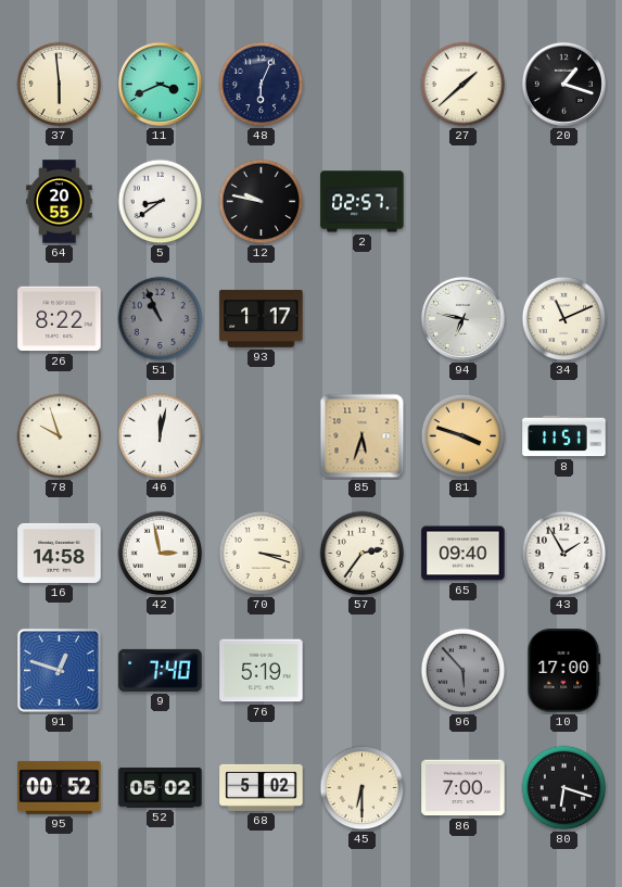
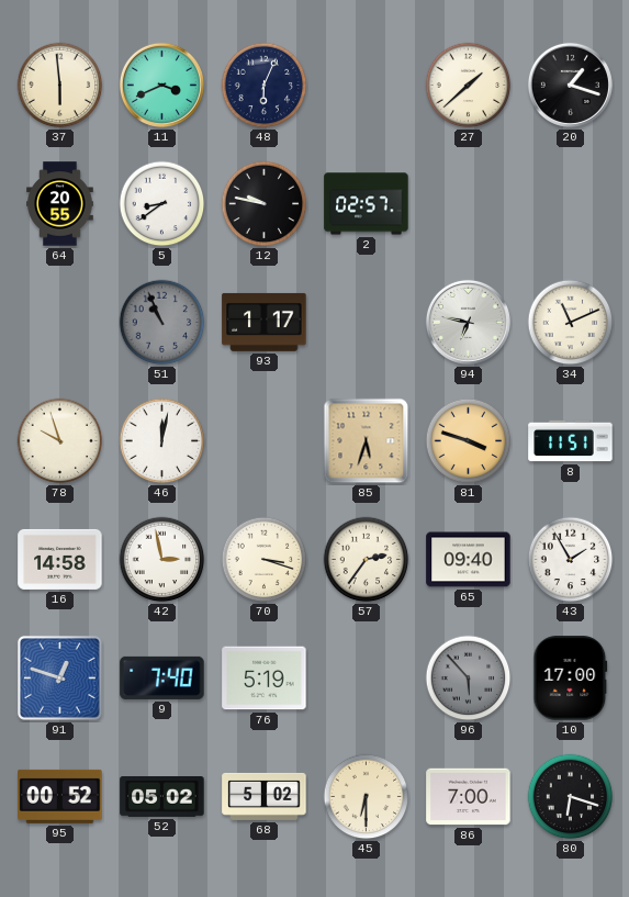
26: 8:22 -> none (60, 319)
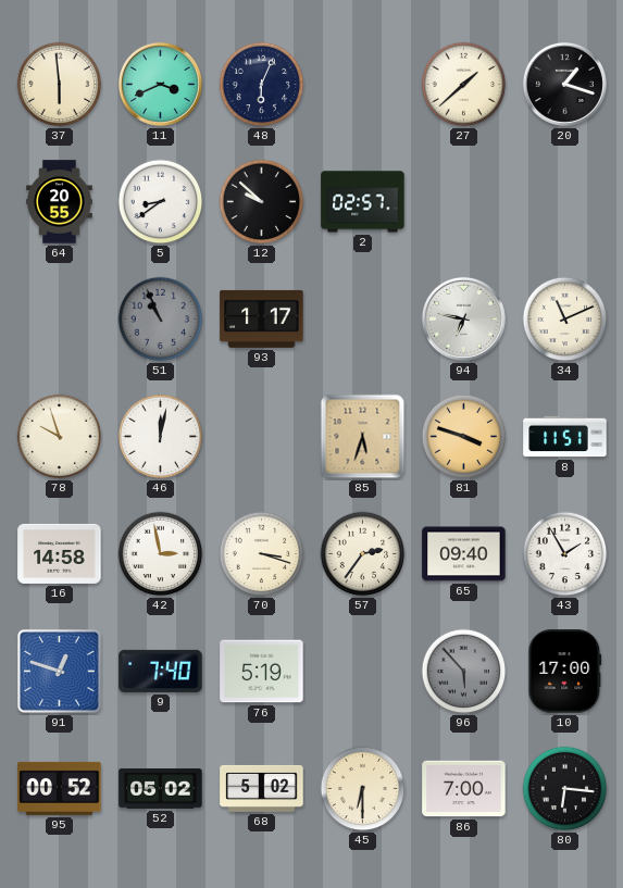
12: 9:47 -> 9:52 (262, 202)
80: 6:18 -> 6:16 (565, 789)
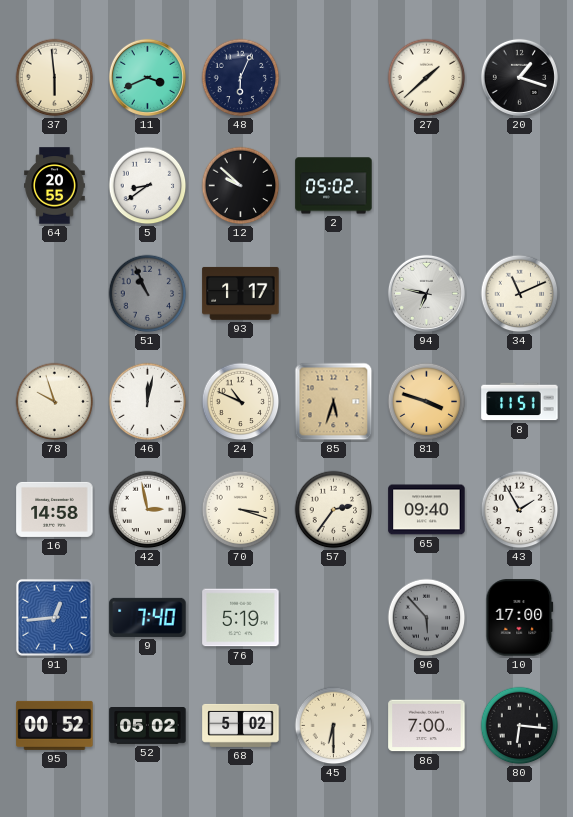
2: 02:57 -> 05:02 (334, 186)
24: none -> 10:49 (241, 402)
91: 12:48 -> 12:44 (54, 617)
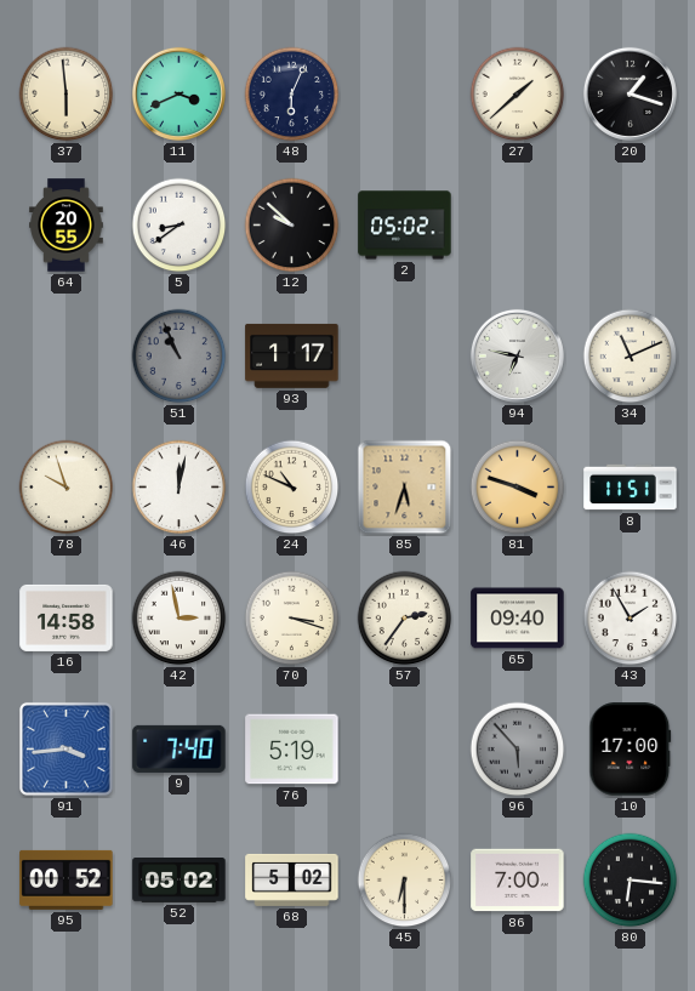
91: 12:44 -> 3:44 (65, 748)
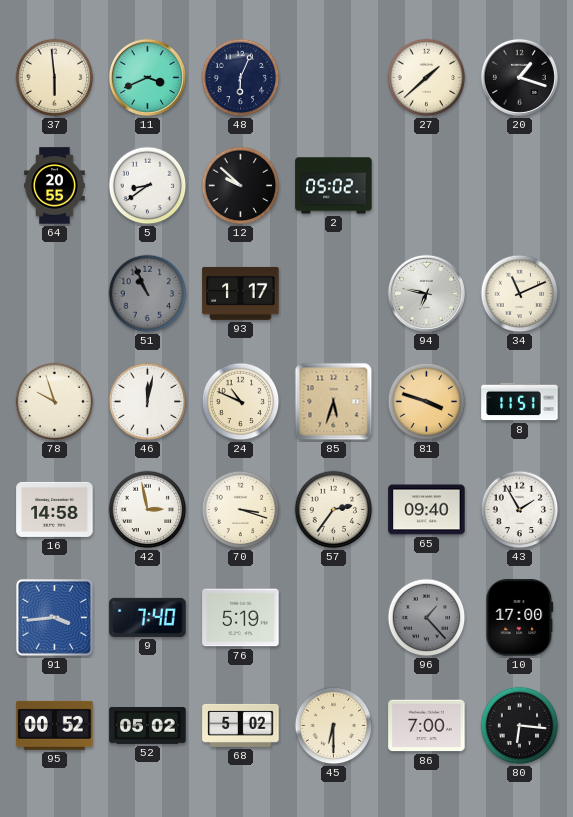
96: 5:53 -> 1:23 (427, 618)
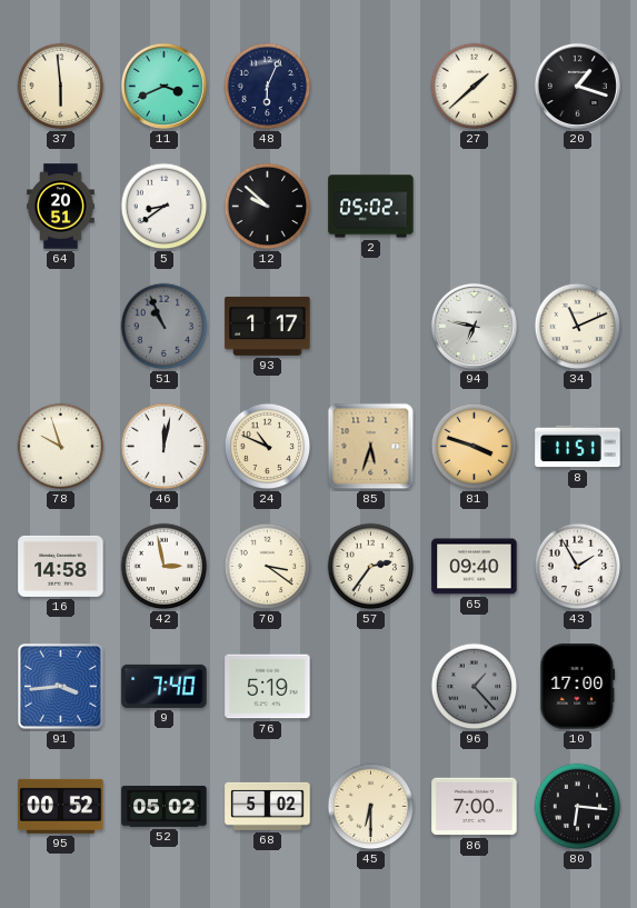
64: 20:55 -> 20:51 (61, 207)
70: 3:18 -> 3:21 (268, 567)
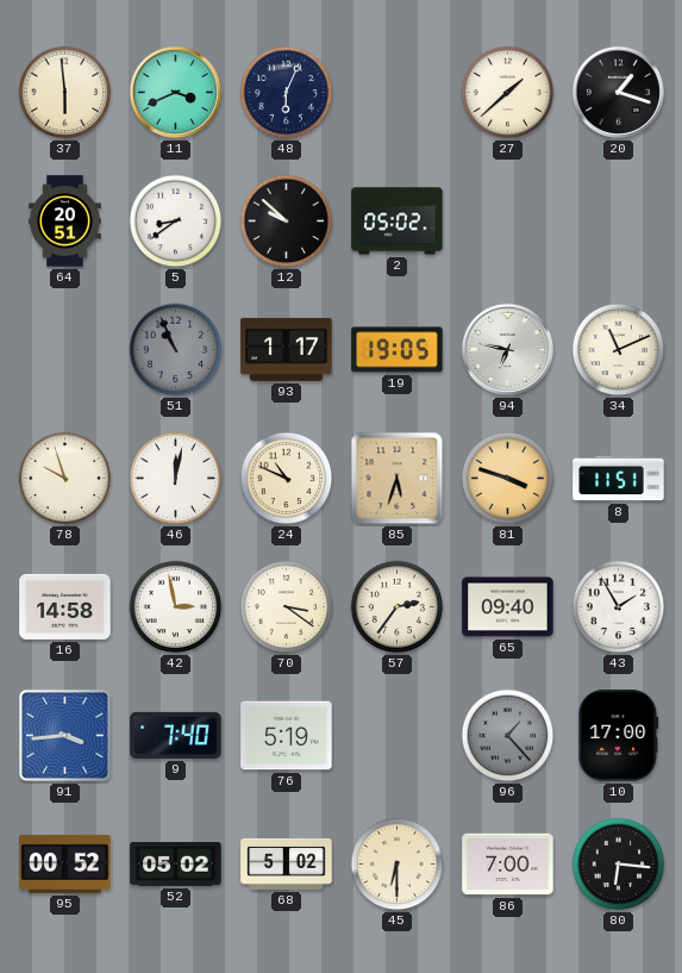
19: none -> 19:05 (398, 350)
